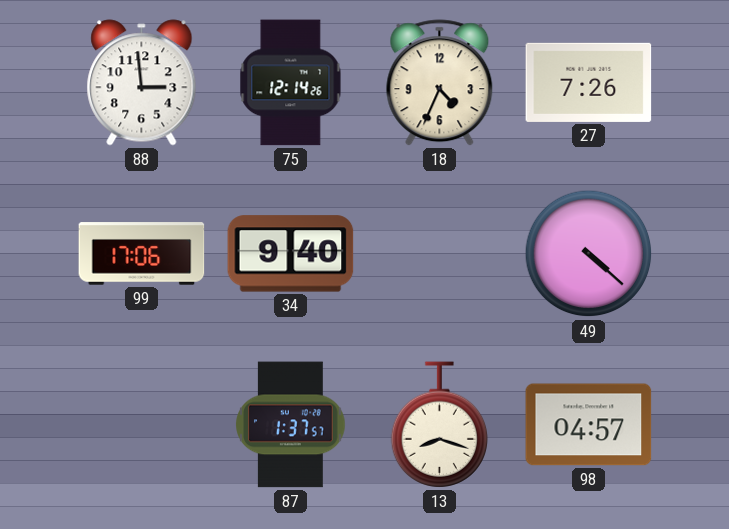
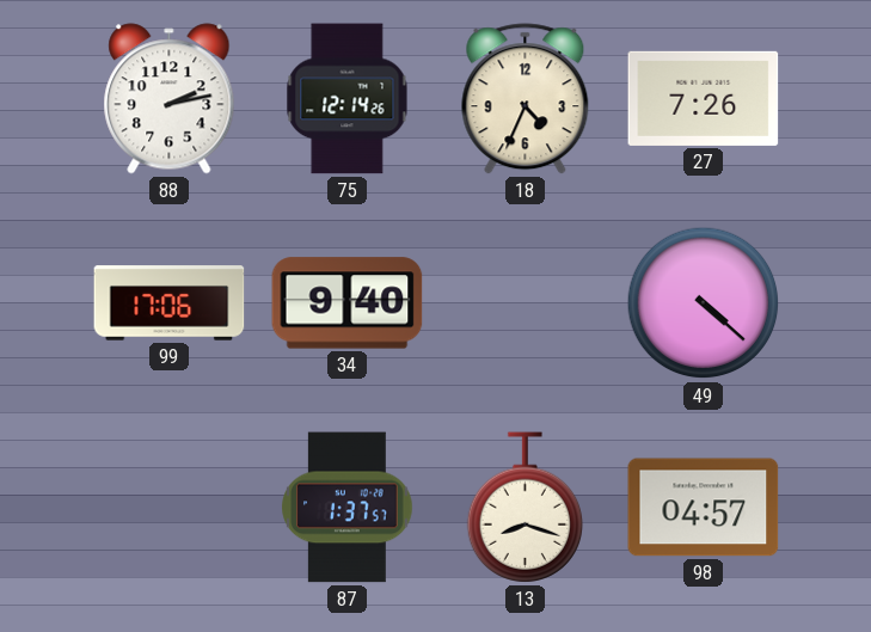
88: 2:59 -> 2:13 (170, 99)
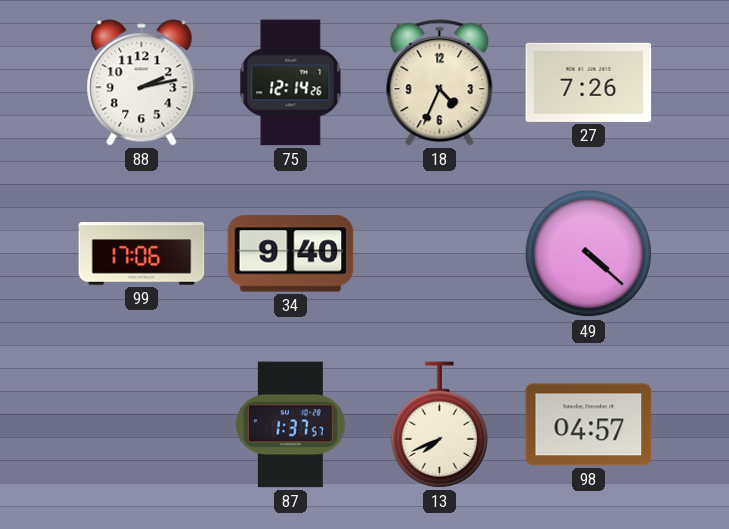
13: 8:18 -> 7:41 (439, 425)
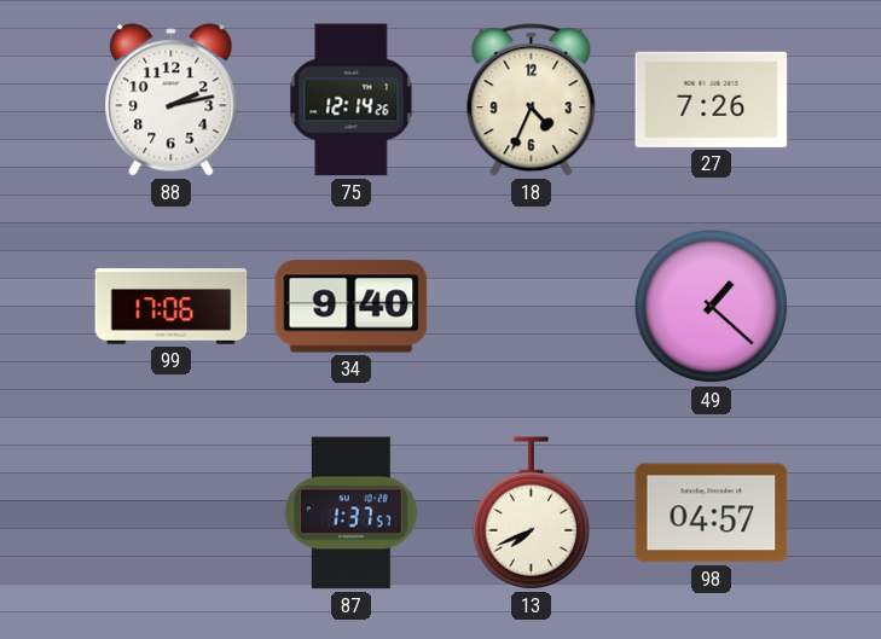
49: 4:22 -> 1:22 (712, 307)
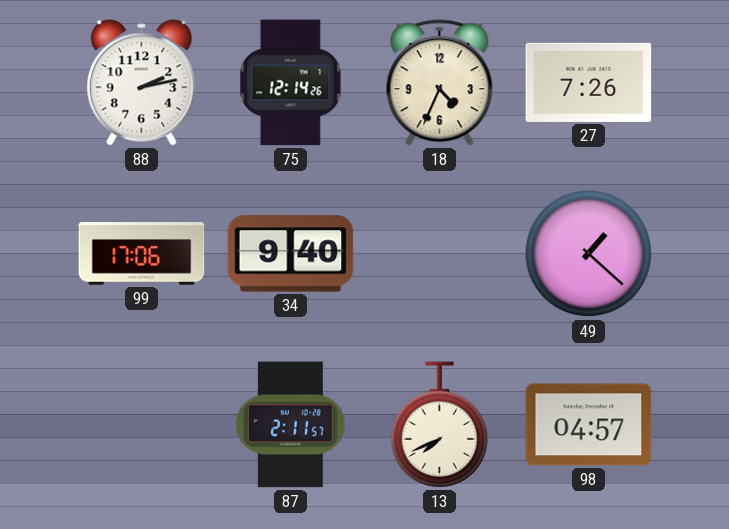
87: 1:37 -> 2:11 (291, 425)
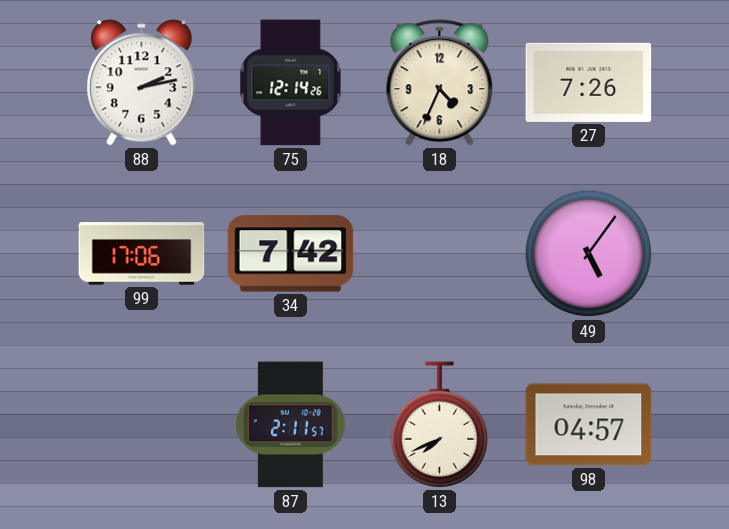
34: 9:40 -> 7:42 (291, 254)
49: 1:22 -> 5:06 (589, 254)
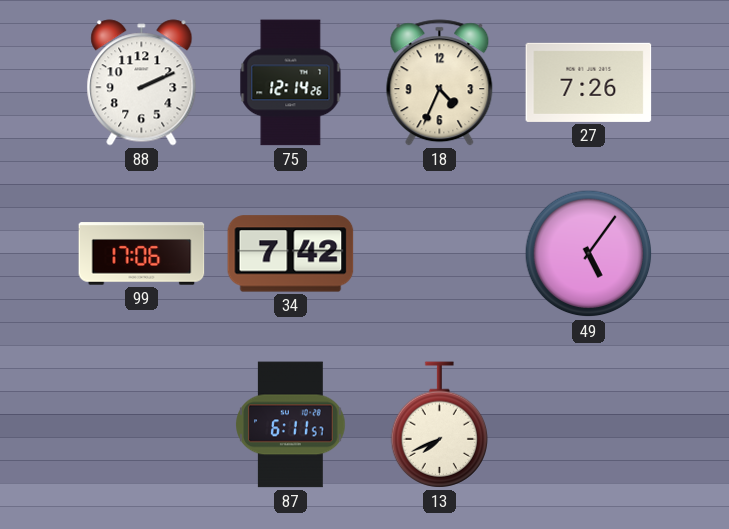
88: 2:13 -> 2:11 (142, 83)
87: 2:11 -> 6:11 (291, 425)
98: 04:57 -> none (589, 425)
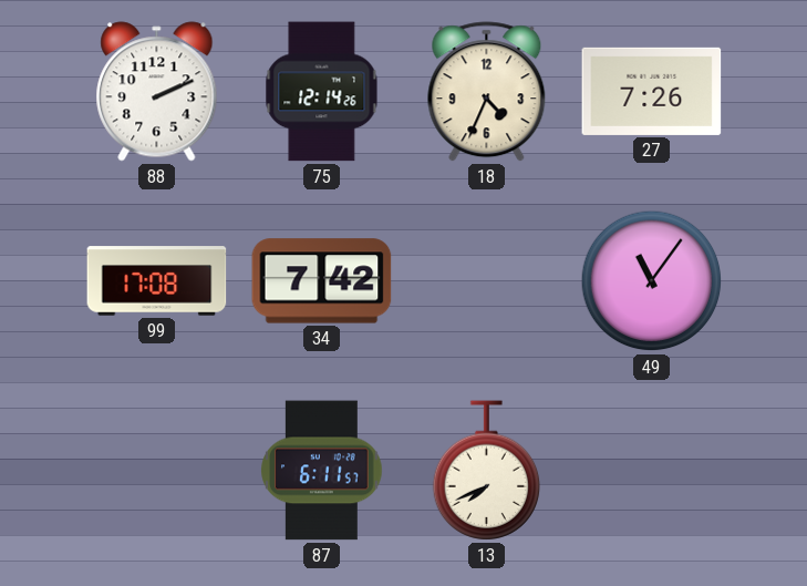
99: 17:06 -> 17:08 (157, 281)
49: 5:06 -> 11:06 (652, 281)
